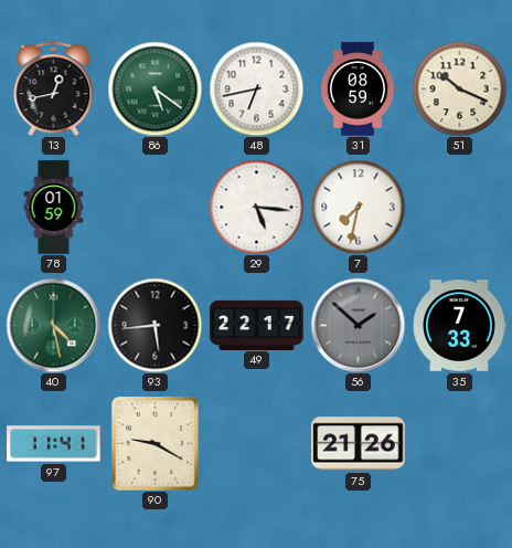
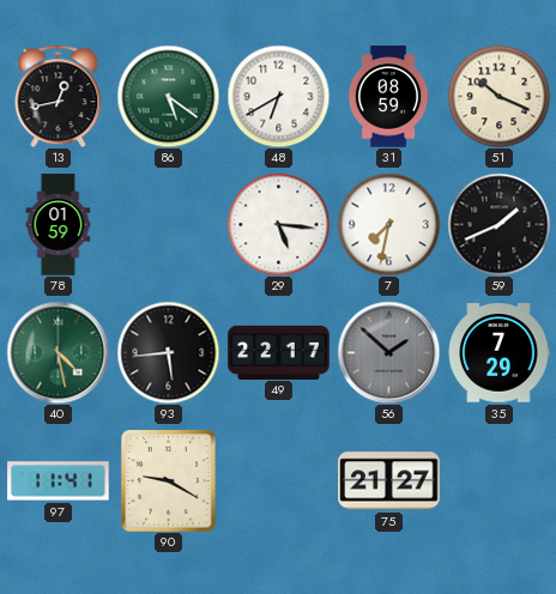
48: 6:43 -> 6:40 (278, 96)
59: none -> 1:41 (498, 224)
35: 7:33 -> 7:29 (498, 353)
75: 21:26 -> 21:27 (389, 481)
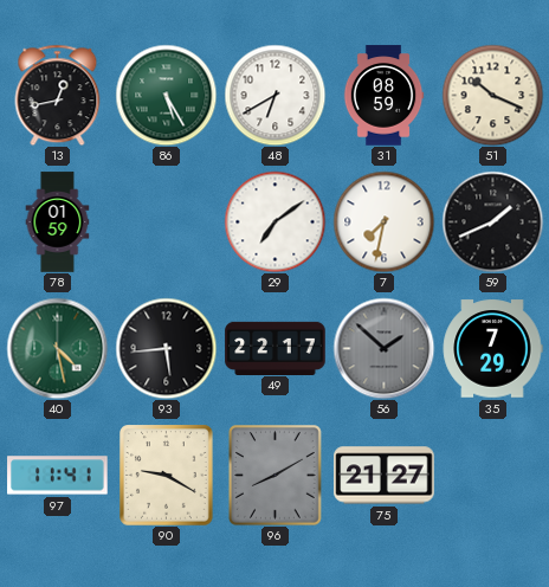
86: 5:21 -> 5:25 (166, 95)
29: 5:16 -> 7:09 (274, 221)
96: none -> 8:10 (276, 476)
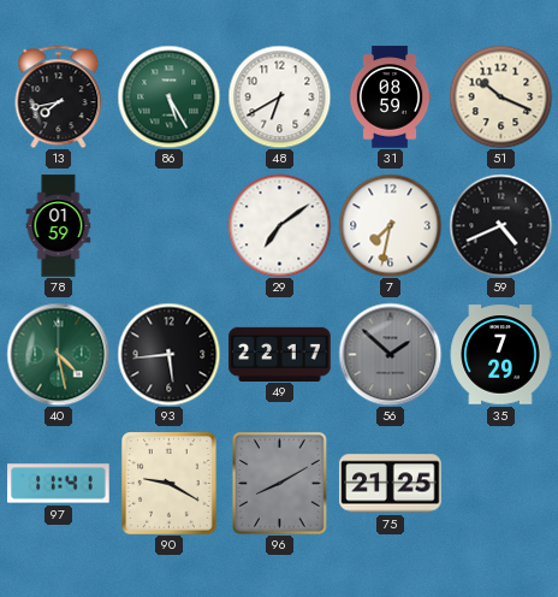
13: 12:43 -> 7:43 (59, 96)
59: 1:41 -> 4:41 (500, 225)
75: 21:27 -> 21:25 (391, 484)
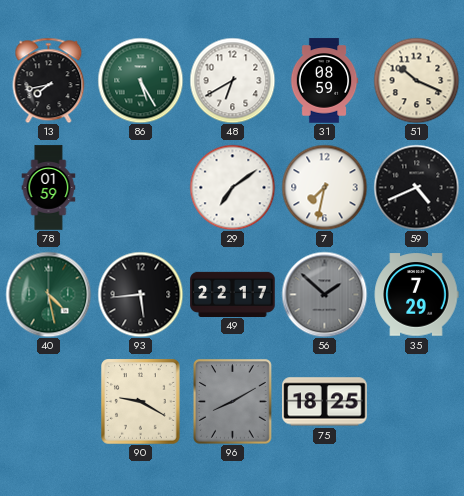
97: 11:41 -> none (59, 484)
75: 21:25 -> 18:25 (325, 402)
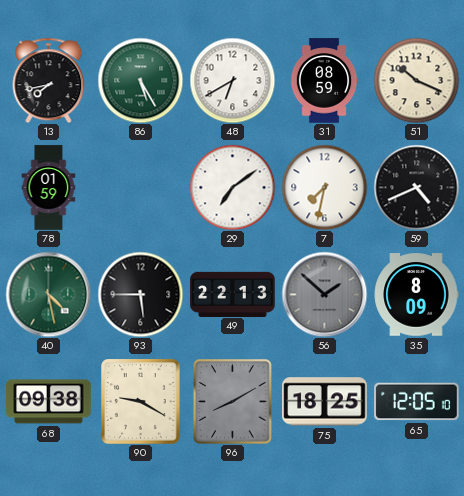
93: 5:44 -> 5:45 (140, 294)
49: 22:17 -> 22:13 (233, 294)
35: 7:29 -> 8:09 (416, 295)
68: none -> 09:38 (49, 402)
65: none -> 12:05 (417, 402)
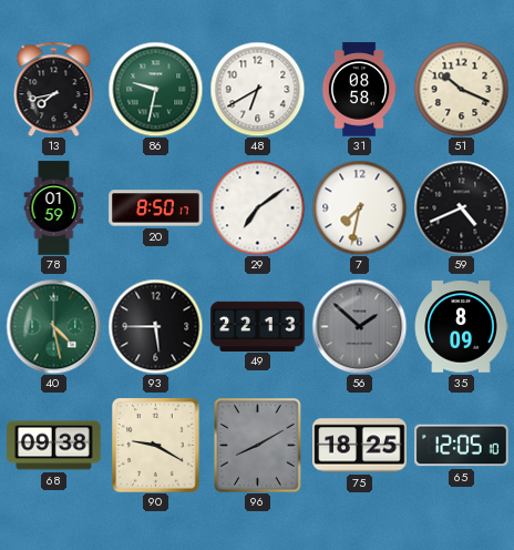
86: 5:25 -> 9:32 (155, 89)
31: 08:59 -> 08:58 (359, 90)
20: none -> 8:50 (156, 208)
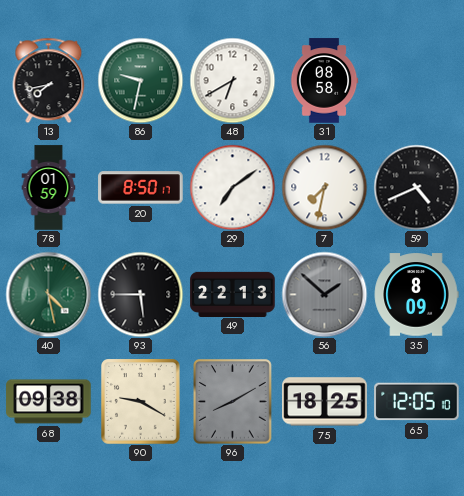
51: 10:19 -> none (461, 89)
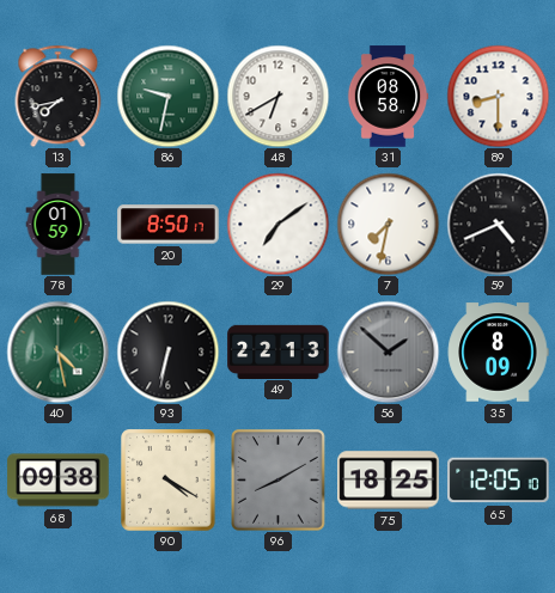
89: none -> 8:30 (498, 96)
93: 5:45 -> 6:32 (167, 351)
90: 9:20 -> 4:20 (169, 481)
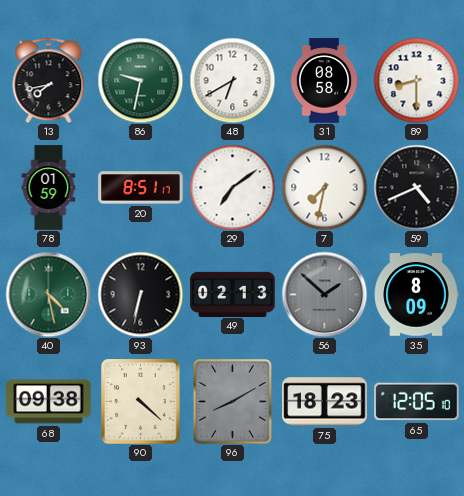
20: 8:50 -> 8:51 (141, 188)
49: 22:13 -> 02:13 (233, 294)
90: 4:20 -> 4:22 (141, 402)
75: 18:25 -> 18:23 (325, 402)
